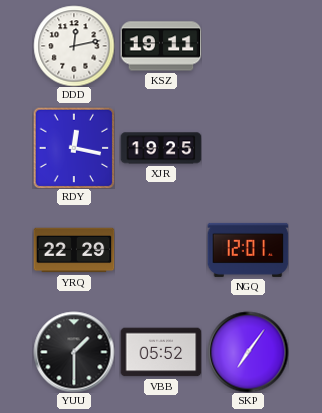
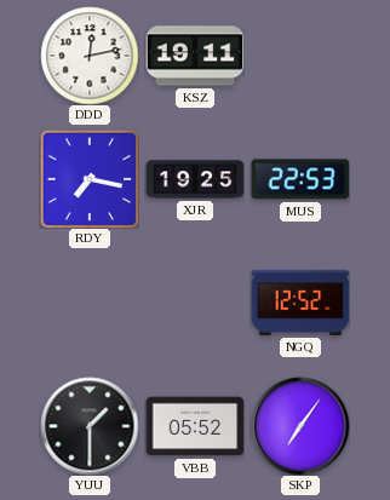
RDY: 12:17 -> 7:17 (90, 179)
MUS: none -> 22:53 (300, 179)
YRQ: 22:29 -> none (74, 250)
NGQ: 12:01 -> 12:52 (300, 303)
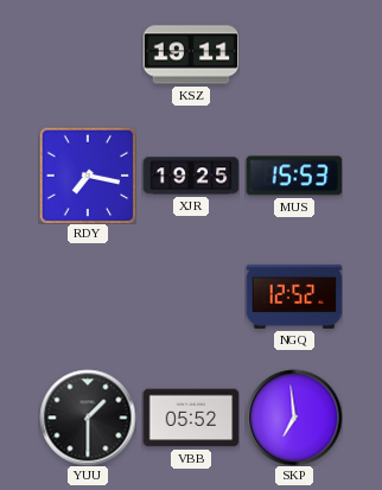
DDD: 12:13 -> none (90, 56)
MUS: 22:53 -> 15:53 (294, 176)
SKP: 7:06 -> 6:59 (294, 418)
